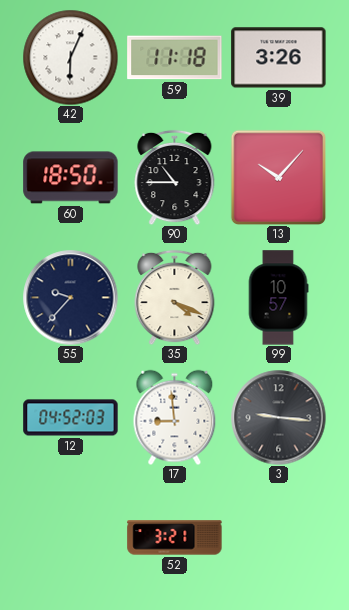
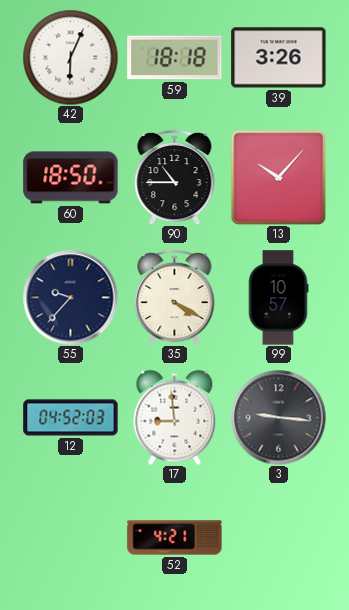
59: 11:18 -> 18:18 (175, 58)
35: 4:19 -> 4:20 (175, 297)
52: 3:21 -> 4:21 (175, 538)
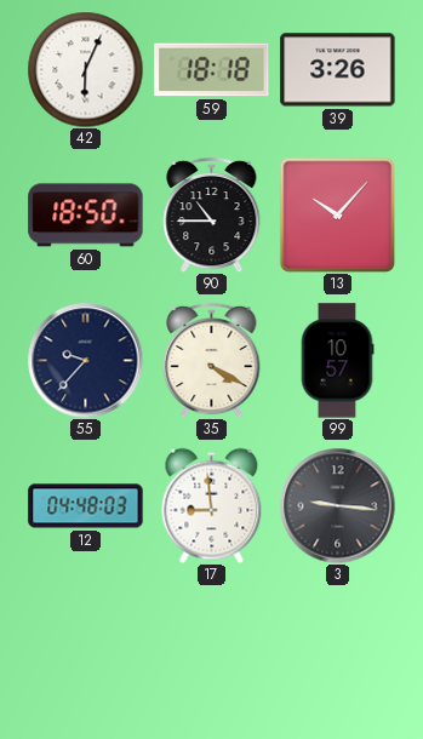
12: 04:52 -> 04:48 (86, 506)
52: 4:21 -> none (175, 538)
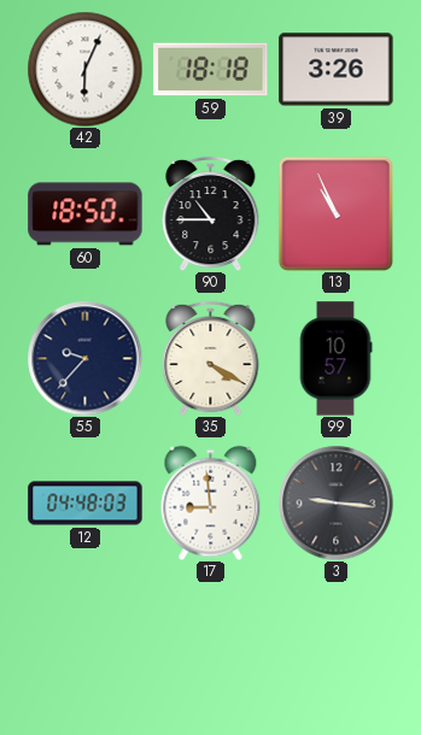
13: 10:07 -> 10:56 (335, 213)
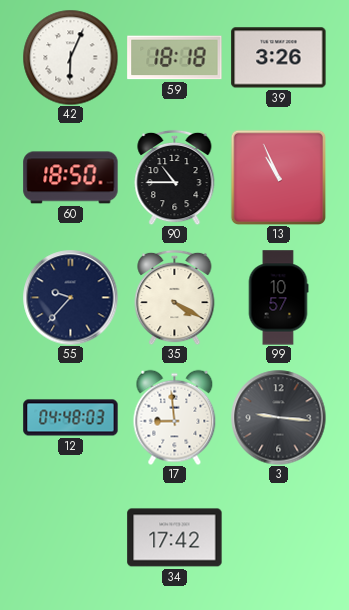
34: none -> 17:42 (175, 538)
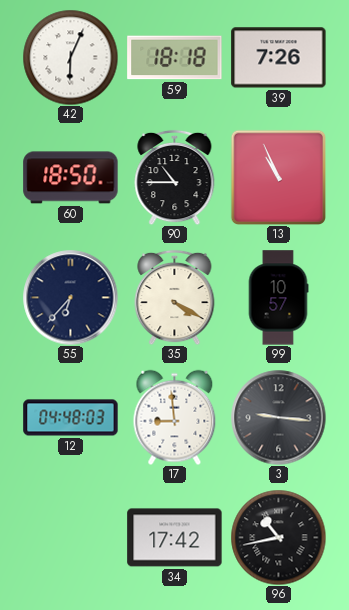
39: 3:26 -> 7:26 (279, 58)
55: 9:37 -> 6:37 (70, 297)
96: none -> 10:43 (278, 537)
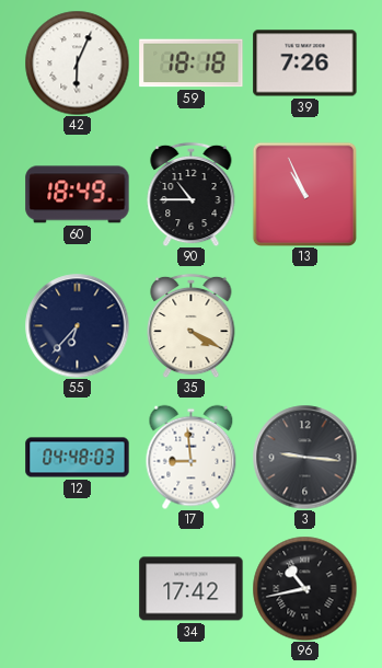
60: 18:50 -> 18:49 (78, 195)
99: 10:57 -> none (278, 298)
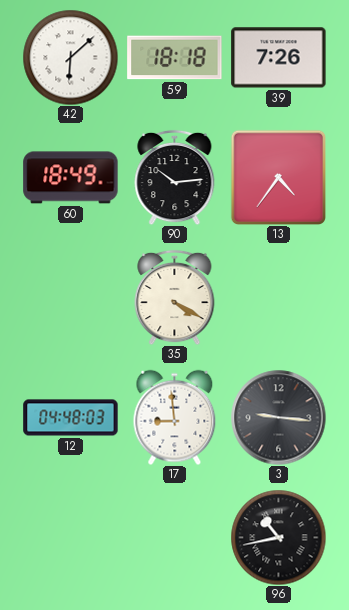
42: 6:04 -> 6:08 (70, 57)
90: 10:45 -> 10:14 (175, 177)
13: 10:56 -> 4:36 (278, 177)
55: 6:37 -> none (77, 325)
34: 17:42 -> none (192, 589)
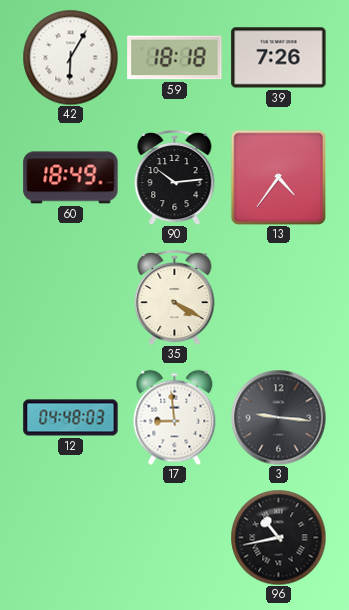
42: 6:08 -> 6:05 (70, 57)
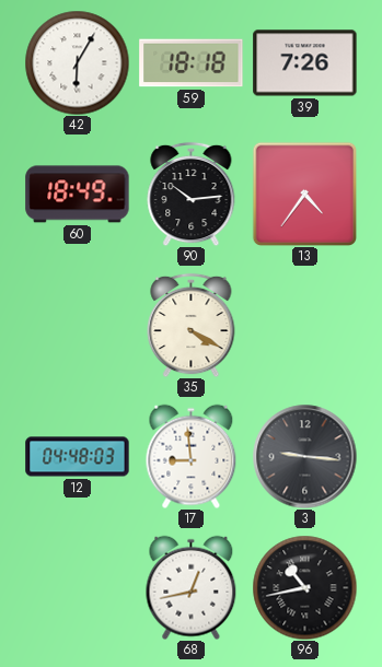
68: none -> 12:43 (192, 587)
